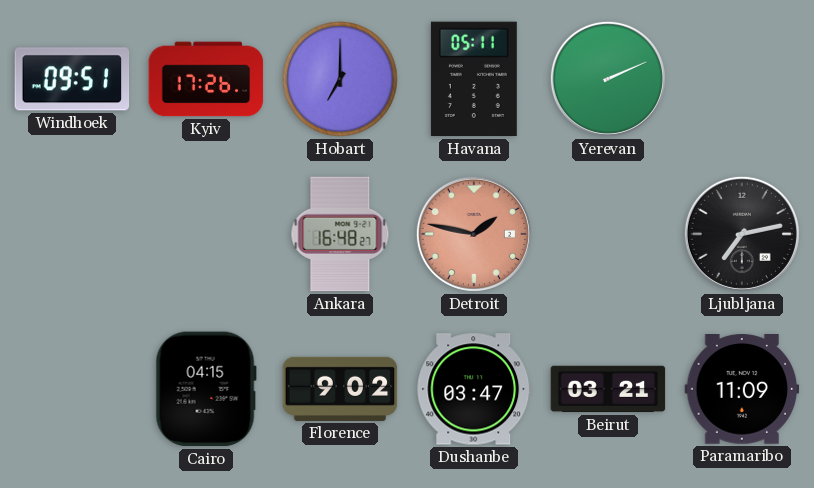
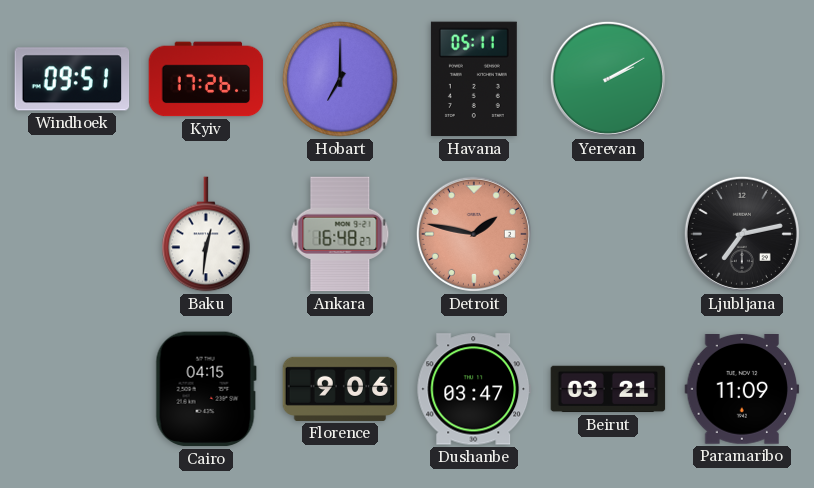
Yerevan: 2:11 -> 2:10 (608, 79)
Baku: none -> 12:31 (206, 234)
Florence: 9:02 -> 9:06 (340, 389)
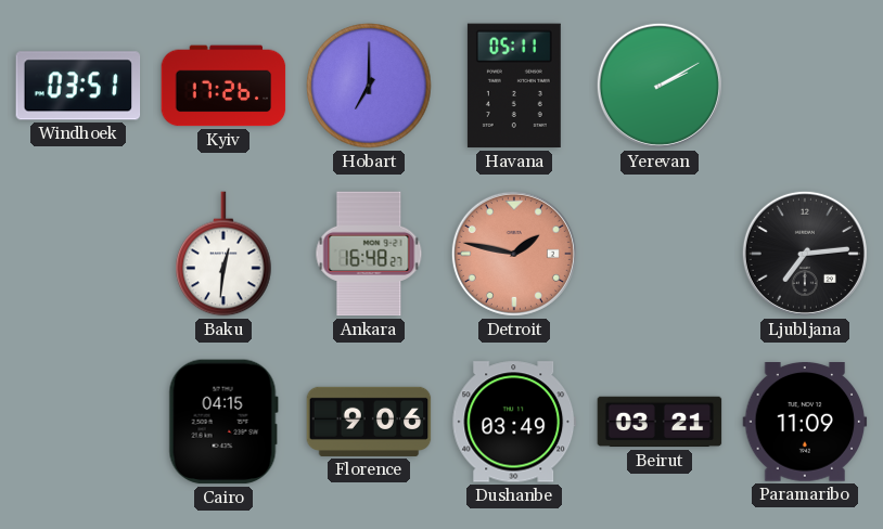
Windhoek: 09:51 -> 03:51 (78, 86)
Ljubljana: 7:13 -> 7:14 (805, 254)
Dushanbe: 03:47 -> 03:49 (514, 422)
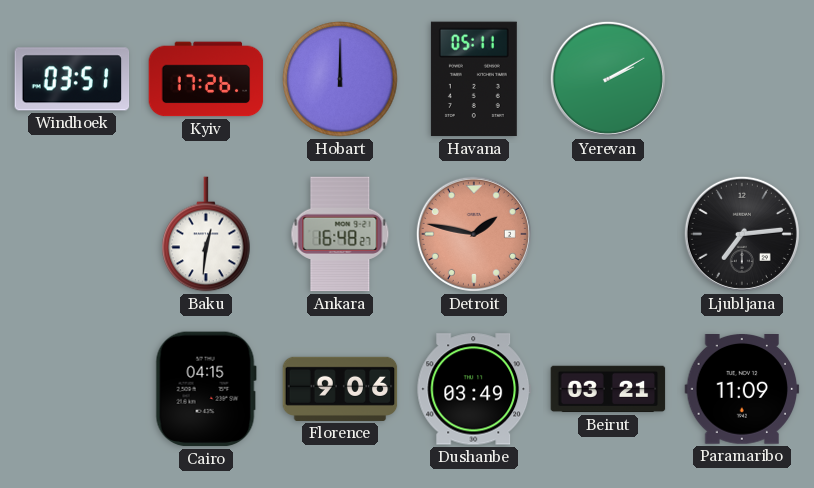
Hobart: 7:00 -> 12:00 (340, 79)
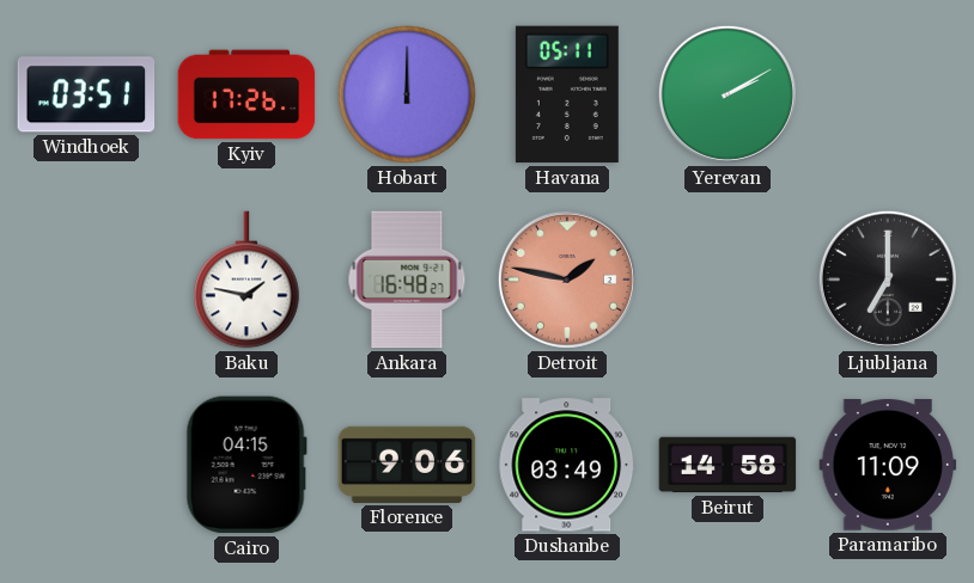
Baku: 12:31 -> 1:47 (246, 280)
Ljubljana: 7:14 -> 7:00 (888, 280)
Beirut: 03:21 -> 14:58 (728, 465)
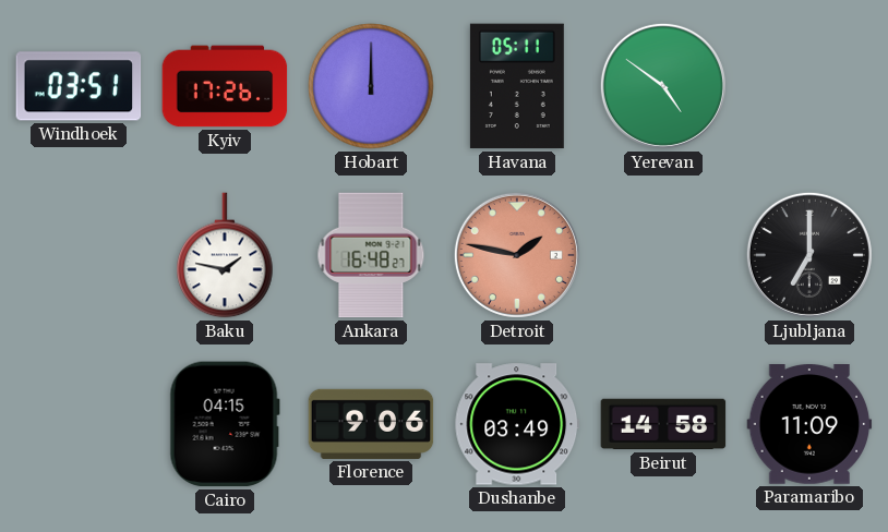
Yerevan: 2:10 -> 4:51 (663, 86)
